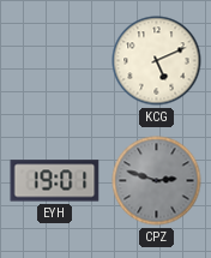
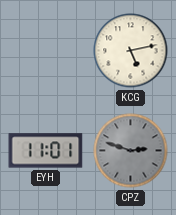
KCG: 5:11 -> 5:13 (131, 51)
EYH: 19:01 -> 11:01 (46, 151)
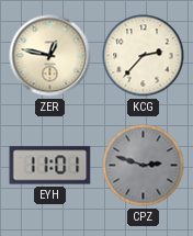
ZER: none -> 12:47 (50, 56)
KCG: 5:13 -> 2:37 (144, 56)
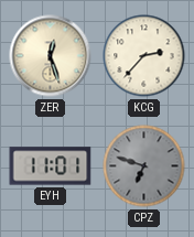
ZER: 12:47 -> 12:27 (51, 56)
CPZ: 2:48 -> 6:48 (144, 166)
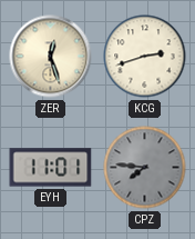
KCG: 2:37 -> 2:42 (145, 57)
CPZ: 6:48 -> 7:46 (145, 168)
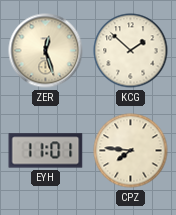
KCG: 2:42 -> 1:52 (131, 51)
CPZ dial: grey -> cream (131, 151)
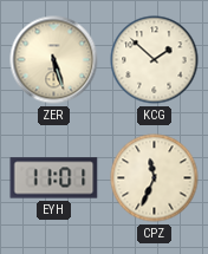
ZER: 12:27 -> 5:27 (54, 60)
CPZ: 7:46 -> 11:34 (155, 178)
